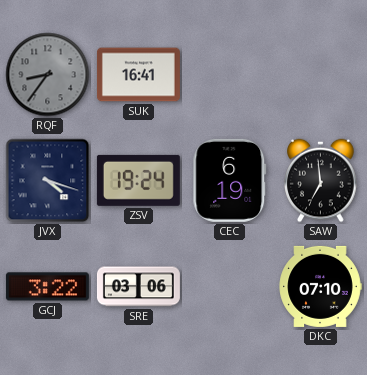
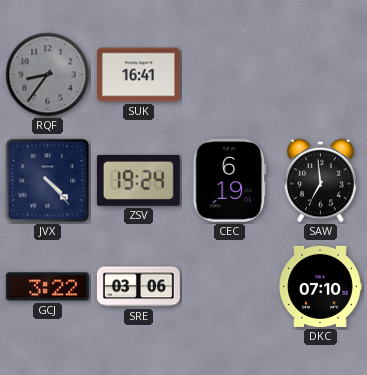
JVX: 4:18 -> 4:23 (48, 181)
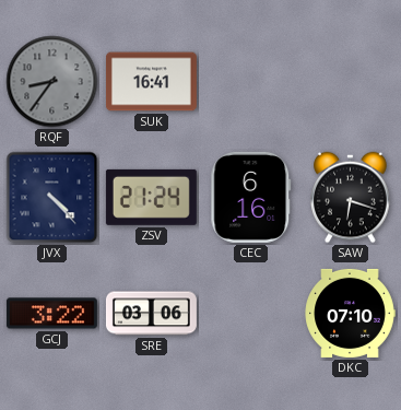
ZSV: 19:24 -> 21:24 (151, 197)
CEC: 6:19 -> 6:16 (251, 197)
SAW: 6:59 -> 6:18 (351, 198)
